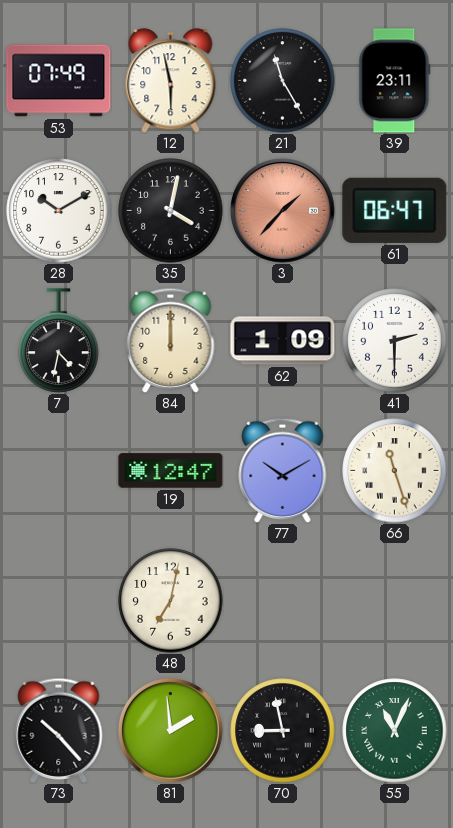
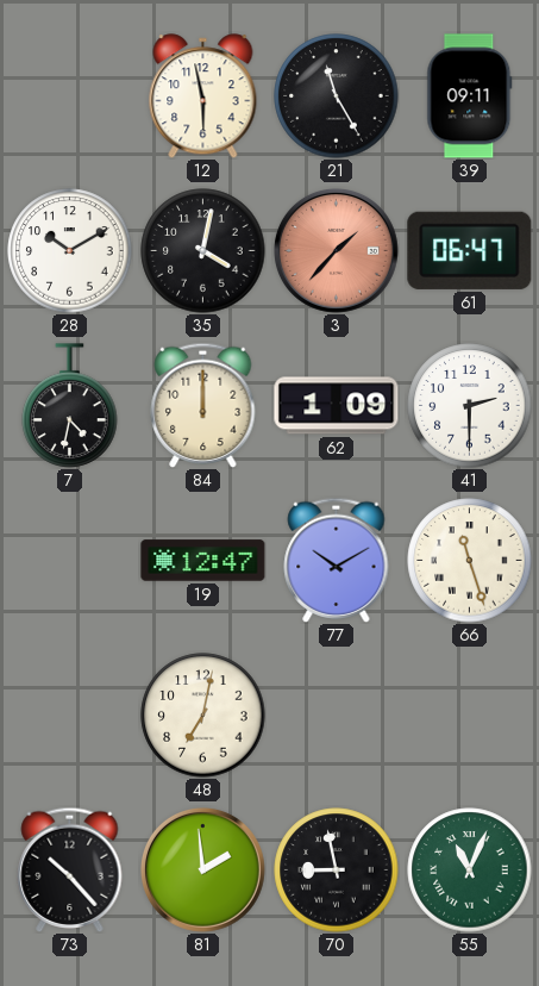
53: 07:49 -> none (59, 81)
39: 23:11 -> 09:11 (470, 96)
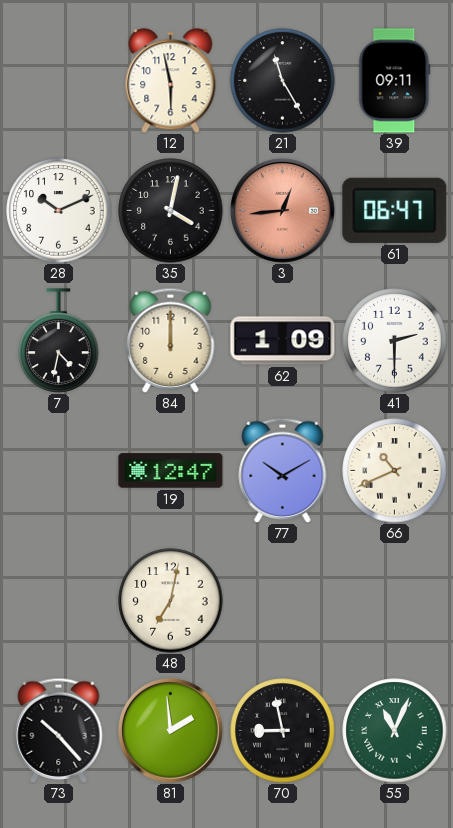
28: 10:10 -> 10:11 (59, 211)
3: 1:37 -> 12:44 (282, 210)
66: 11:27 -> 10:41 (395, 471)
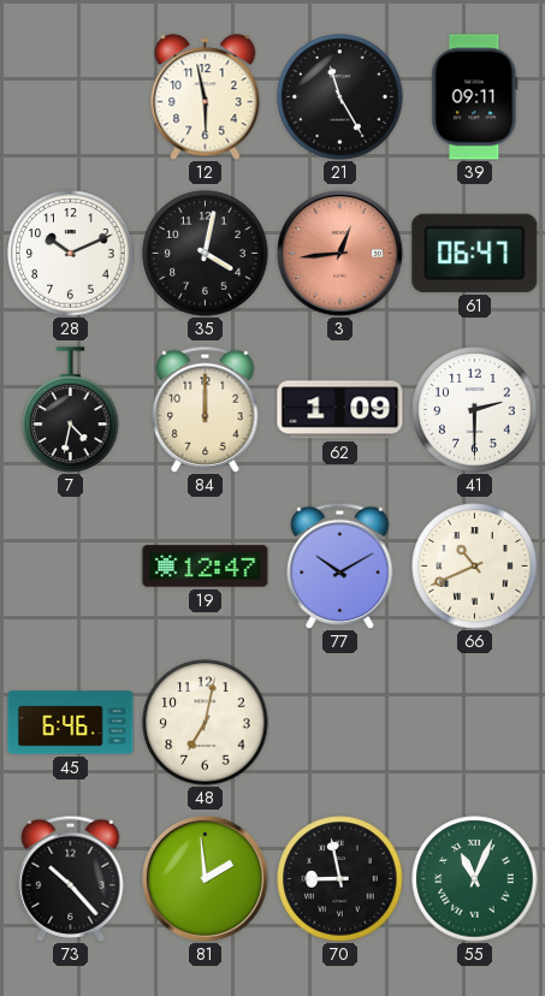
45: none -> 6:46 (71, 723)
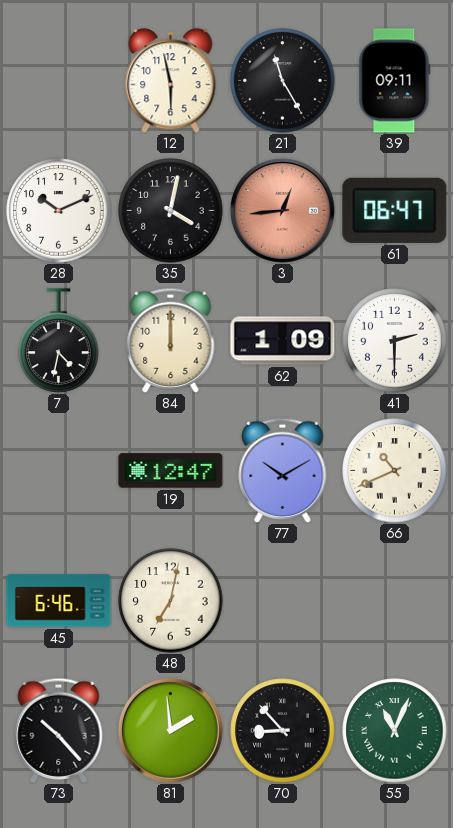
70: 8:58 -> 8:53 (283, 731)
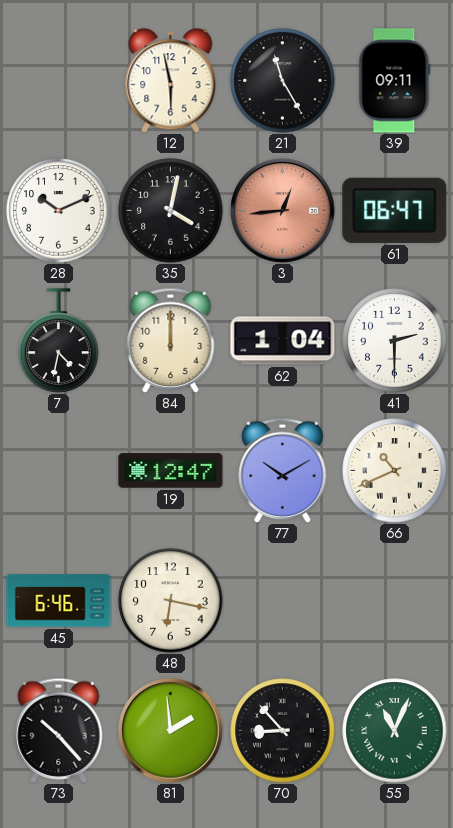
62: 1:09 -> 1:04 (283, 341)
48: 7:02 -> 6:17 (171, 601)
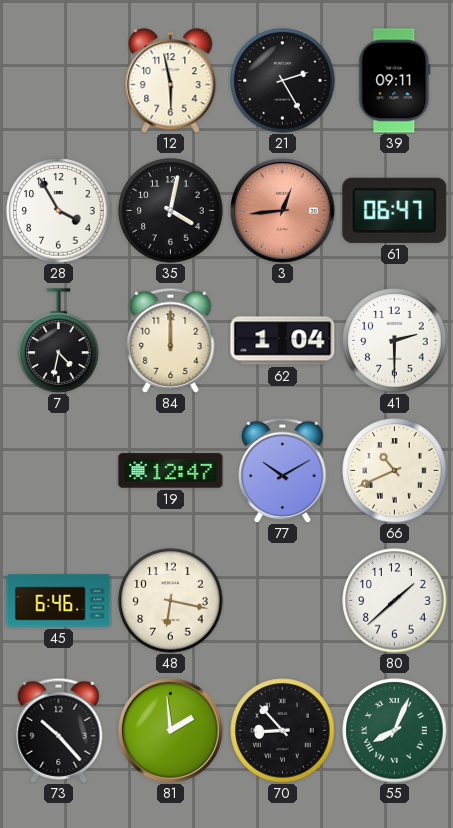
21: 11:25 -> 2:25 (283, 81)
28: 10:11 -> 3:55 (59, 211)
80: none -> 1:38 (395, 601)
55: 11:04 -> 8:04 (395, 731)
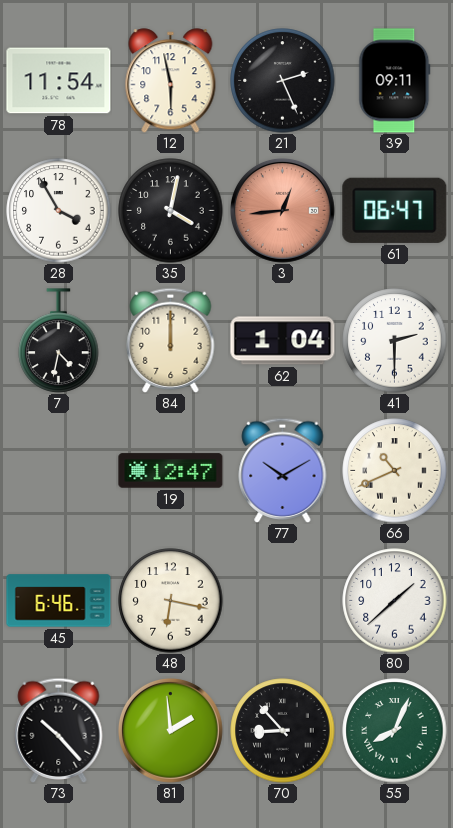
78: none -> 11:54 (59, 81)
21: 2:25 -> 2:26 (283, 81)
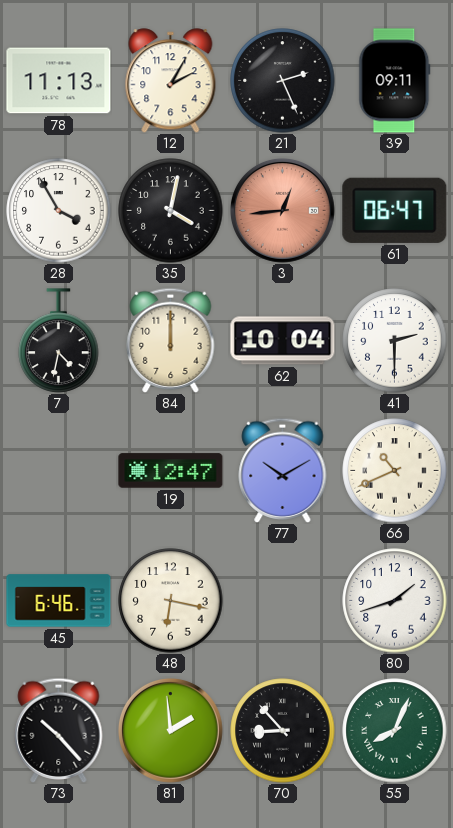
78: 11:54 -> 11:13 (59, 81)
12: 5:58 -> 2:05 (171, 81)
62: 1:04 -> 10:04 (283, 341)
80: 1:38 -> 1:42 (395, 601)
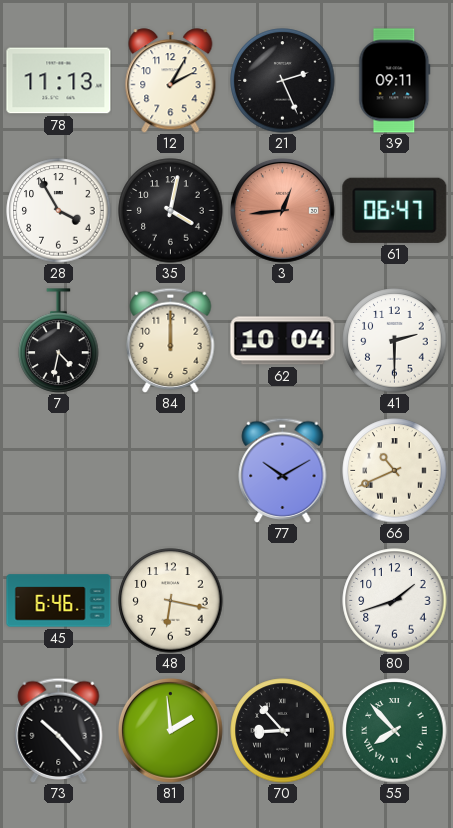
19: 12:47 -> none (171, 471)
55: 8:04 -> 7:53 (395, 731)
